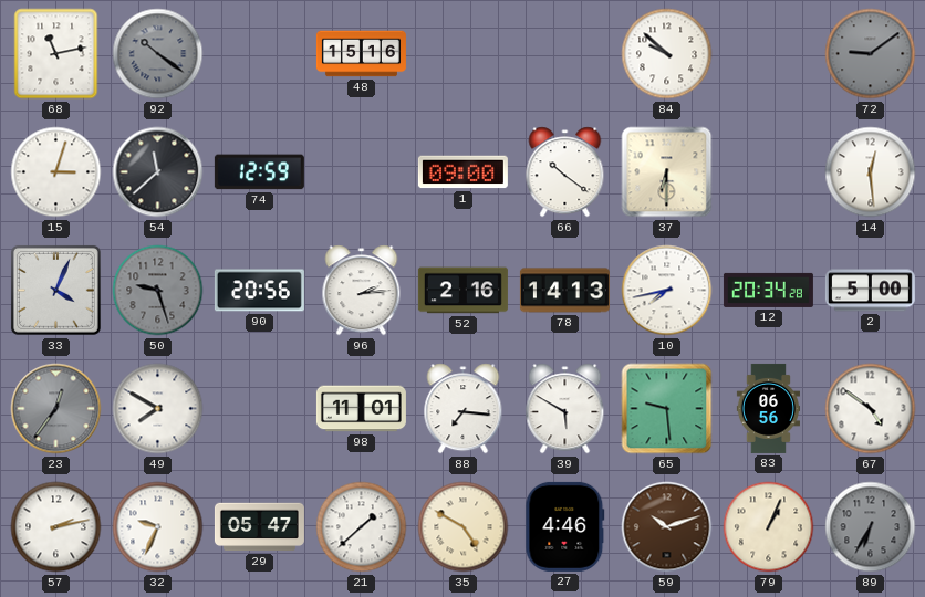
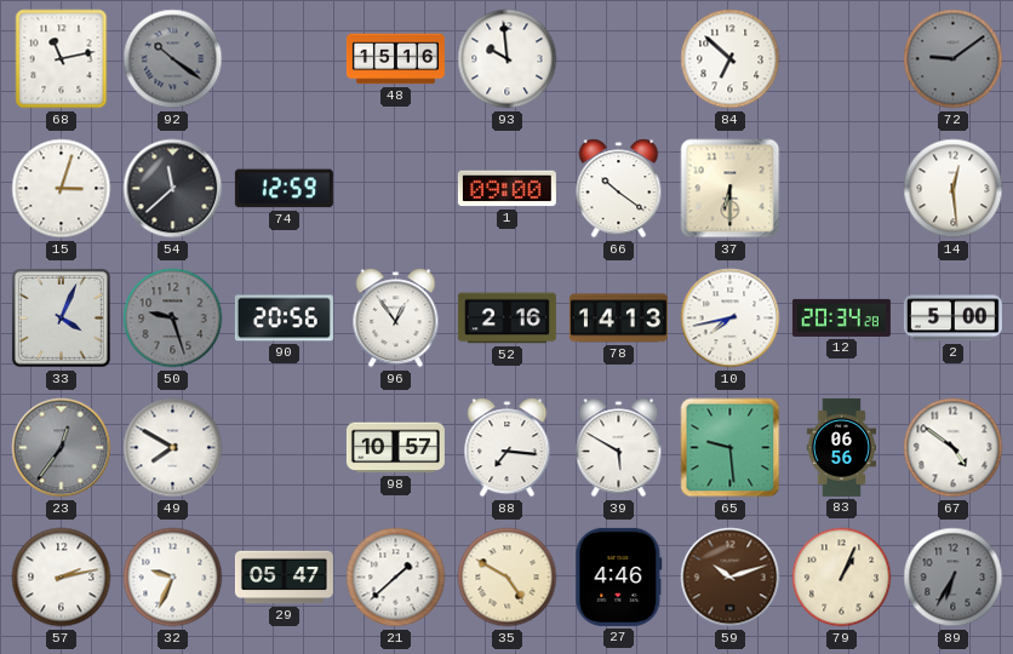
93: none -> 9:59 (508, 59)
84: 9:52 -> 6:52 (731, 59)
96: 2:14 -> 12:54 (396, 319)
98: 11:01 -> 10:57 (395, 448)
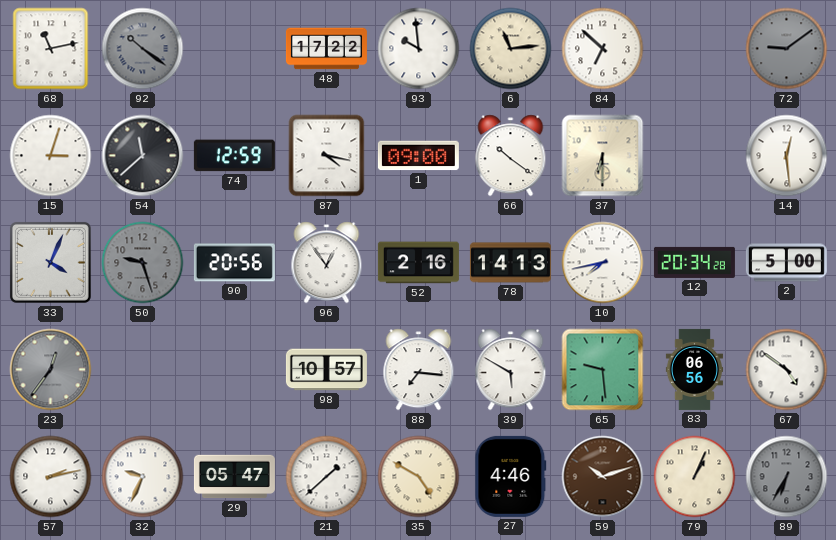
48: 15:16 -> 17:22 (326, 49)
6: none -> 11:14 (511, 49)
87: none -> 4:17 (327, 156)
49: 7:50 -> none (173, 448)
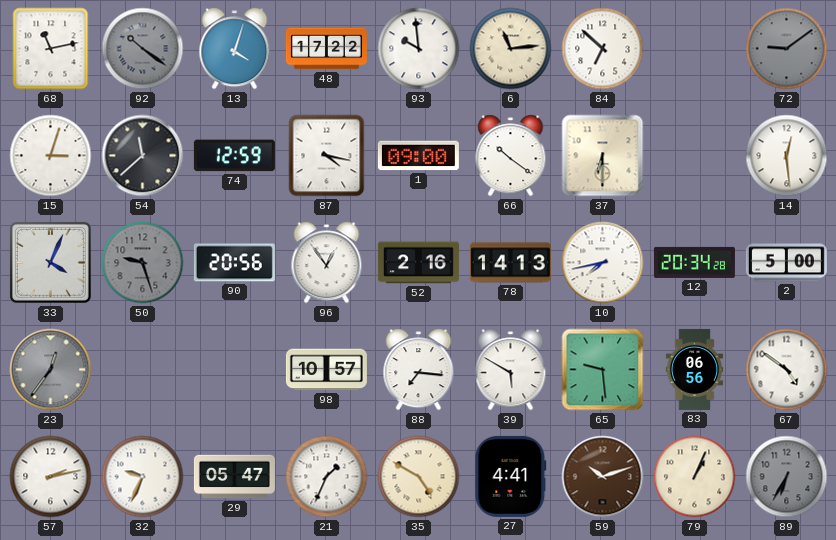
13: none -> 4:03 (235, 49)
21: 1:38 -> 1:34 (327, 477)
27: 4:46 -> 4:41 (511, 476)
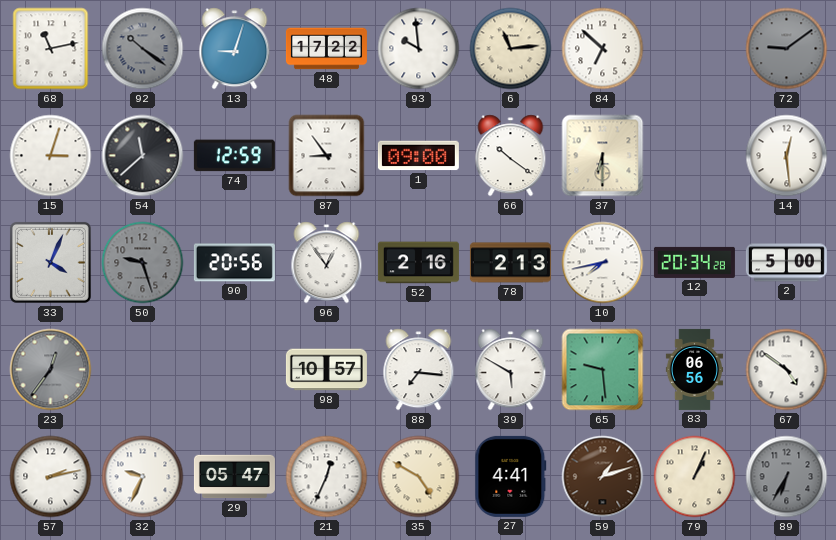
13: 4:03 -> 9:03 (235, 49)
87: 4:17 -> 8:54 (327, 156)
78: 14:13 -> 2:13 (510, 263)
21: 1:34 -> 12:34 (327, 477)
59: 10:12 -> 1:12 (603, 477)
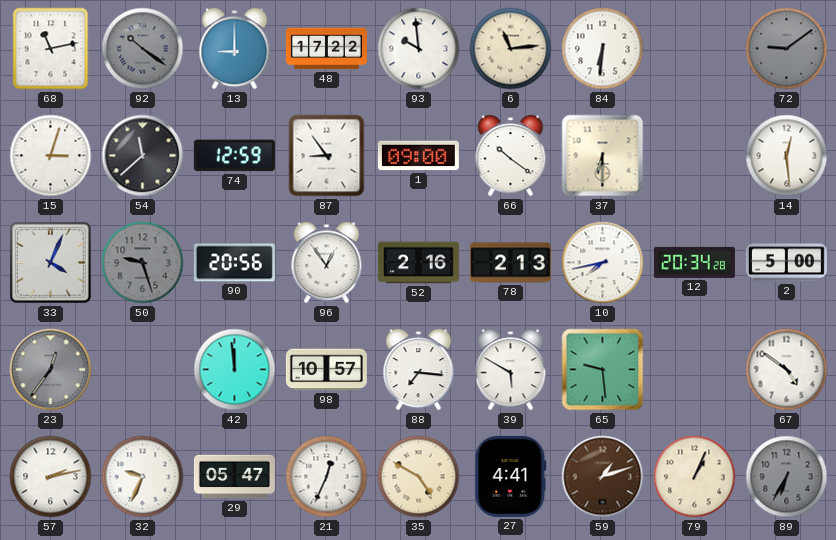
13: 9:03 -> 9:00 (235, 49)
84: 6:52 -> 6:31 (603, 49)
42: none -> 11:59 (235, 370)
83: 06:56 -> none (694, 369)
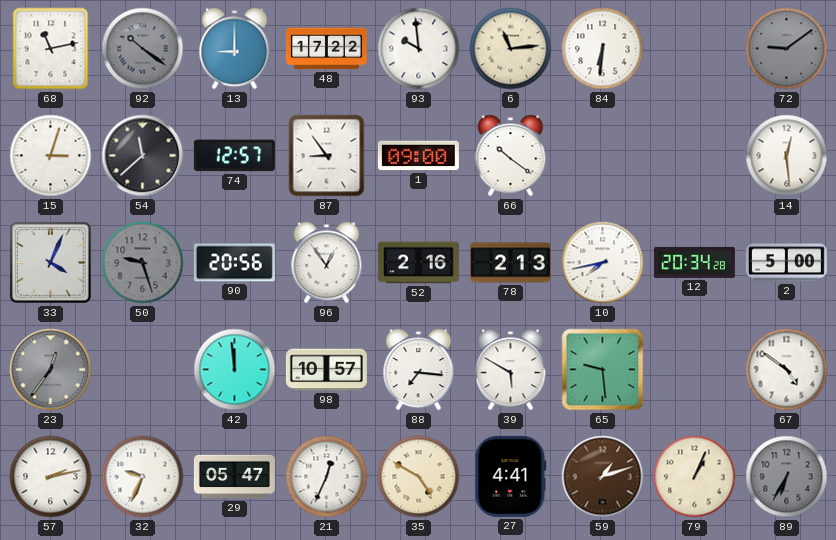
74: 12:59 -> 12:57 (234, 156)
37: 6:30 -> none (603, 156)
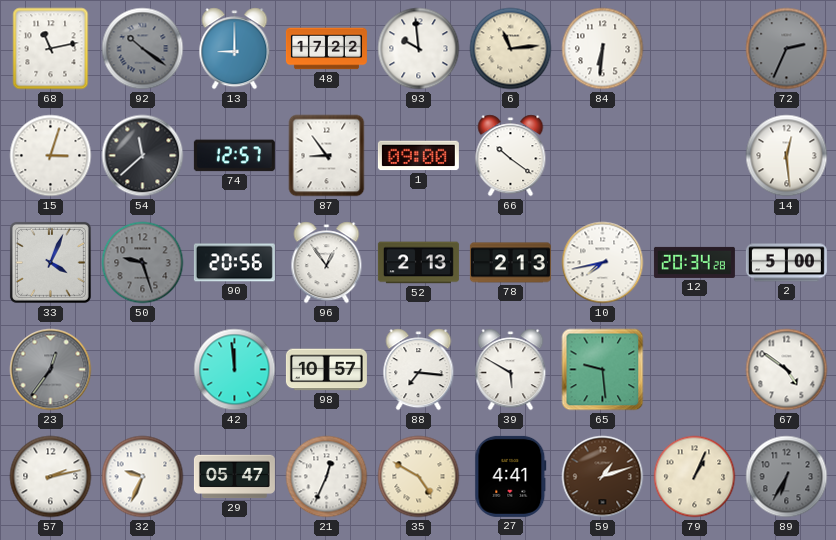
72: 9:09 -> 2:34 (787, 49)
52: 2:16 -> 2:13 (418, 263)
